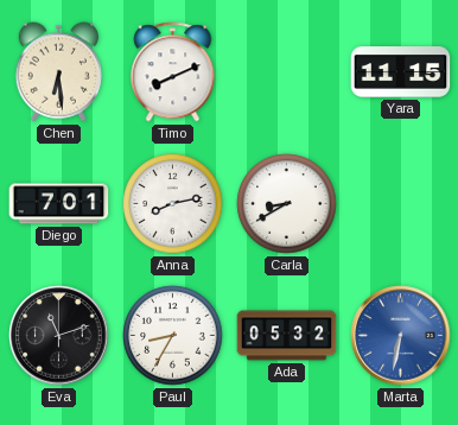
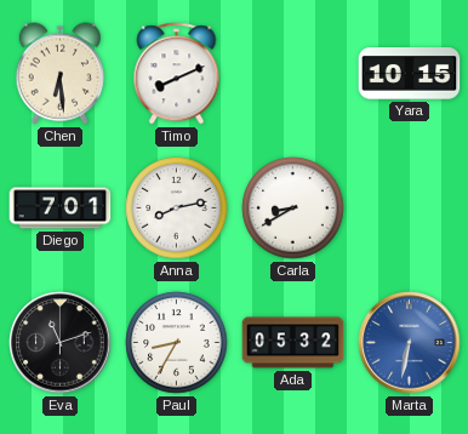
Yara: 11:15 -> 10:15 (410, 74)
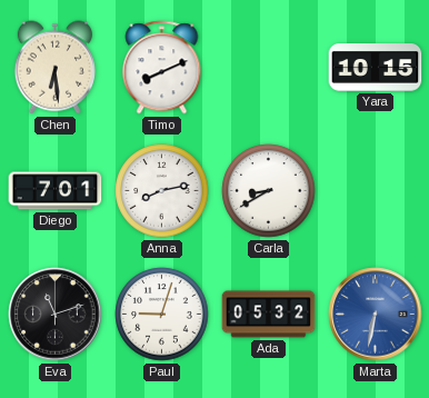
Paul: 8:35 -> 9:03 (162, 315)
